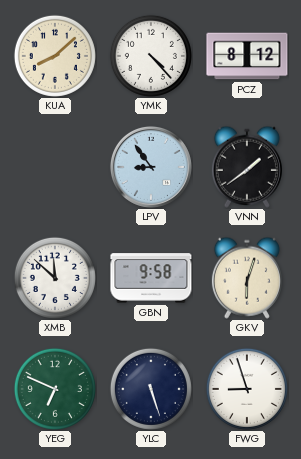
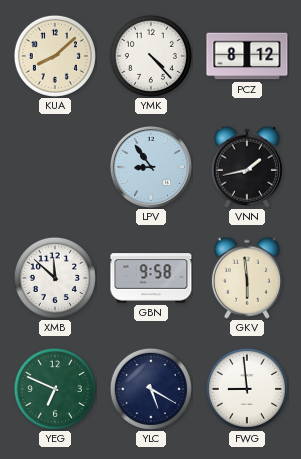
VNN: 1:39 -> 1:43 (247, 167)
GKV: 6:03 -> 5:59 (247, 278)
YLC: 5:27 -> 5:20 (151, 389)
FWG: 8:57 -> 8:59 (247, 389)
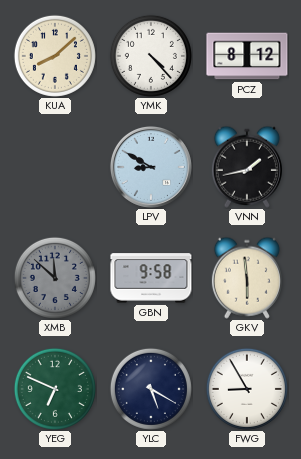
LPV: 8:54 -> 8:50 (151, 167)
XMB dial: white -> grey (55, 278)
FWG: 8:59 -> 8:55 (247, 389)
